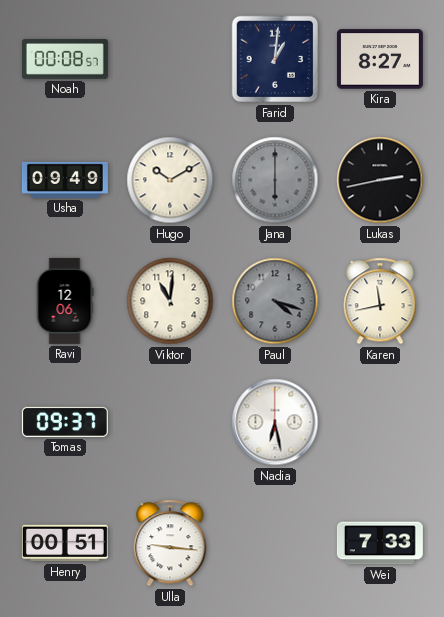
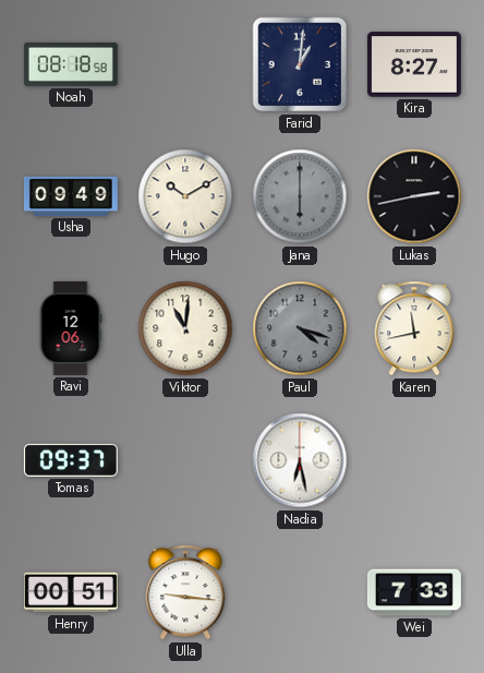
Noah: 00:08 -> 08:18 (71, 65)
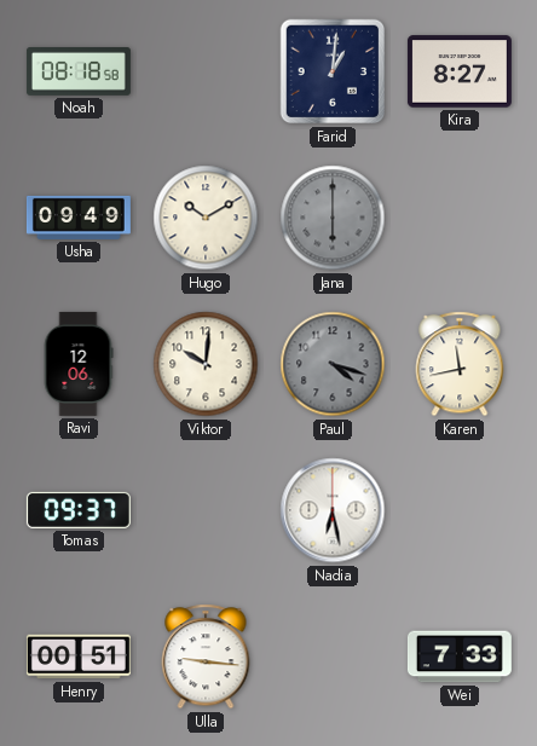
Lukas: 2:43 -> none (414, 196)
Viktor: 11:01 -> 10:01 (206, 364)
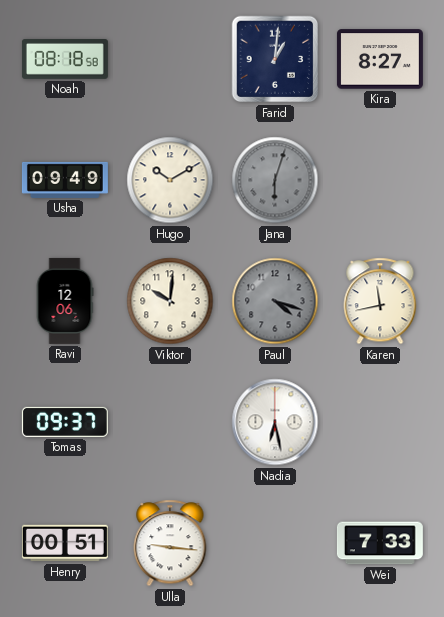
Jana: 6:00 -> 6:03 (275, 180)
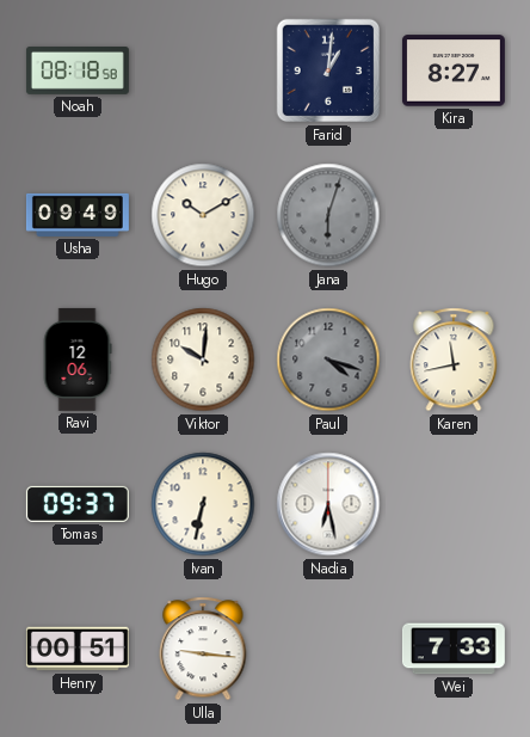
Ivan: none -> 6:32 (203, 504)
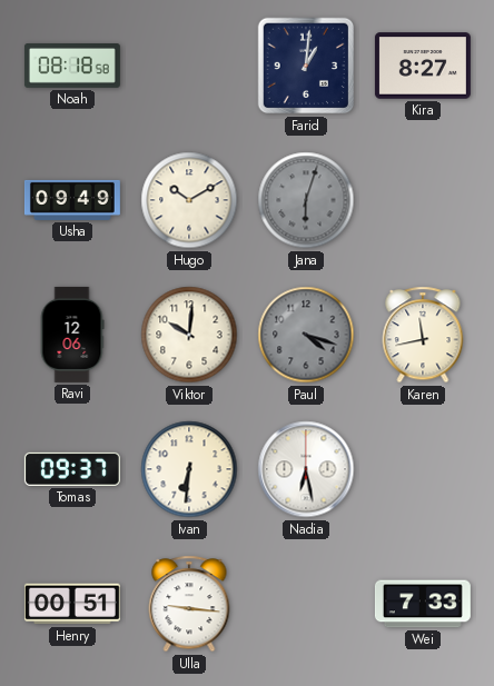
Ivan: 6:32 -> 6:31 (189, 469)
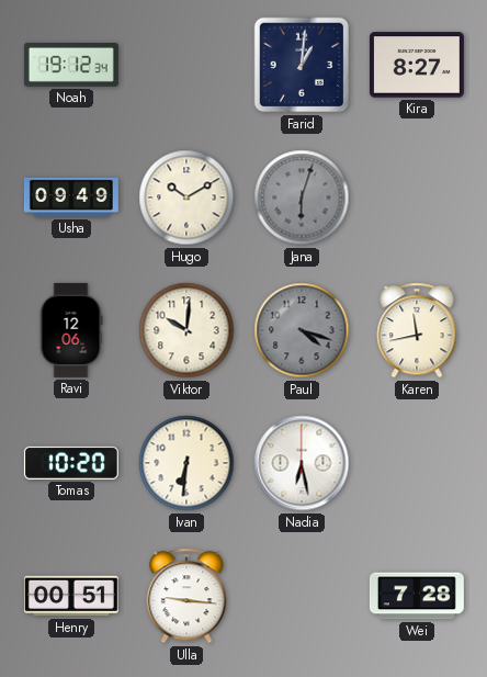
Noah: 08:18 -> 19:12 (71, 66)
Tomas: 09:37 -> 10:20 (71, 463)
Wei: 7:33 -> 7:28 (417, 596)
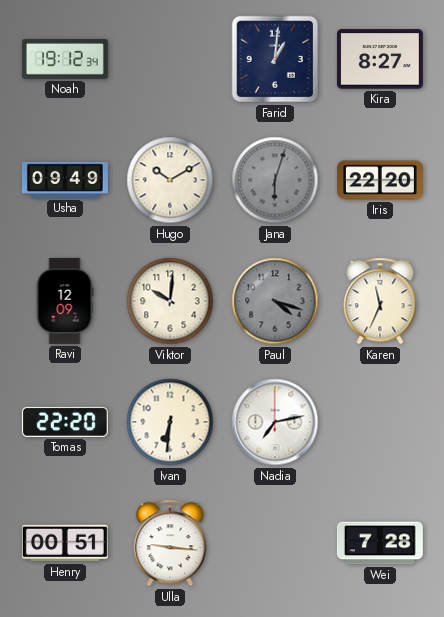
Iris: none -> 22:20 (380, 180)
Ravi: 12:06 -> 12:09 (65, 301)
Karen: 11:43 -> 11:34 (380, 301)
Tomas: 10:20 -> 22:20 (65, 422)
Nadia: 6:28 -> 7:13 (275, 422)
